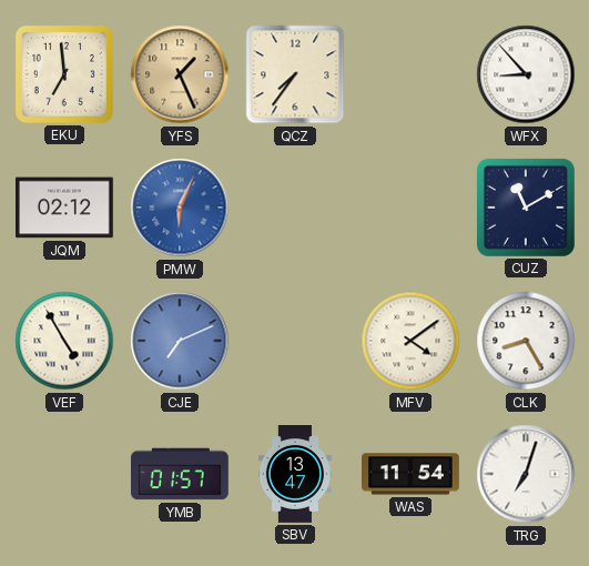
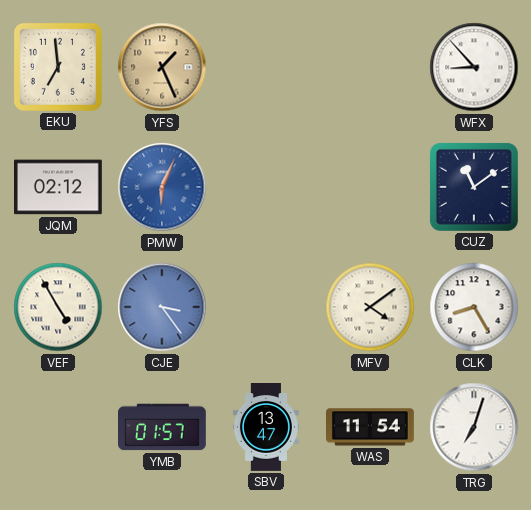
QCZ: 7:36 -> none (295, 74)
CUZ: 11:10 -> 11:09 (474, 187)
CJE: 7:11 -> 3:24 (162, 307)
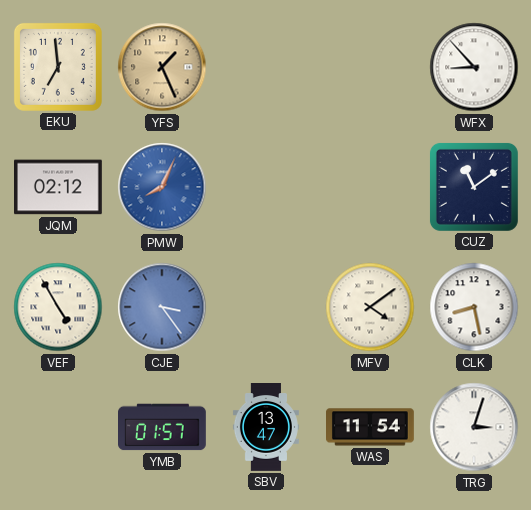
PMW: 6:04 -> 8:04 (162, 187)
CLK: 8:25 -> 8:28 (474, 307)
TRG: 7:03 -> 3:03 (474, 427)
